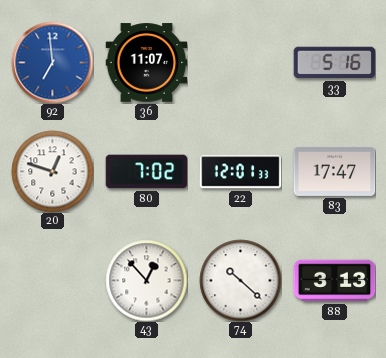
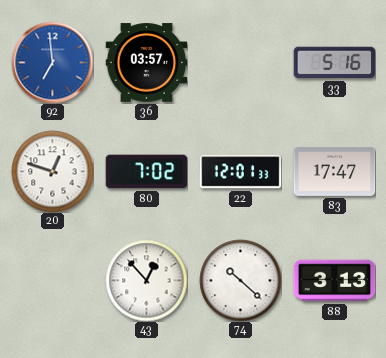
36: 11:07 -> 03:57 (146, 63)
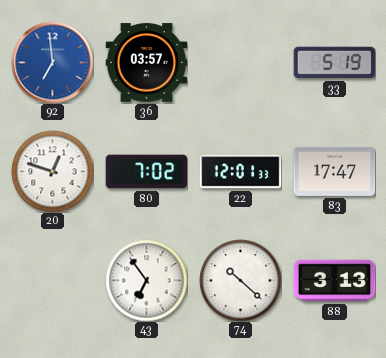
33: 5:16 -> 5:19 (334, 63)
43: 12:53 -> 6:54 (146, 280)
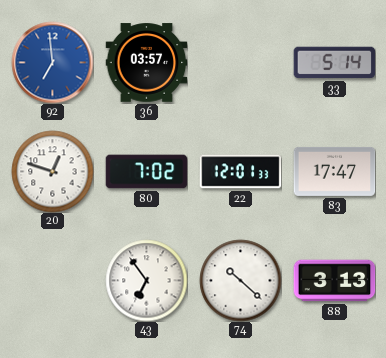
33: 5:19 -> 5:14 (334, 63)
